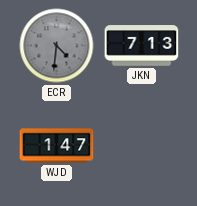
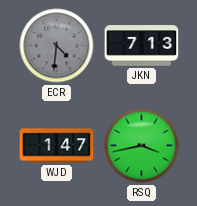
RSQ: none -> 3:43 (142, 146)
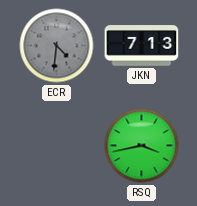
WJD: 1:47 -> none (57, 146)
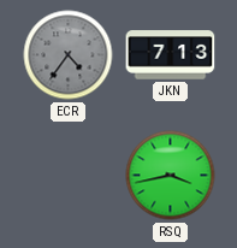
ECR: 4:31 -> 4:36 (69, 55)
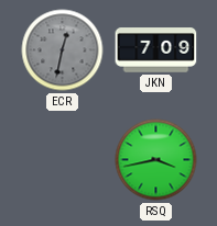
ECR: 4:36 -> 12:32 (63, 50)
JKN: 7:13 -> 7:09 (156, 50)
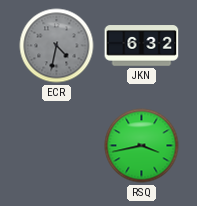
ECR: 12:32 -> 4:32 (57, 46)
JKN: 7:09 -> 6:32 (142, 46)
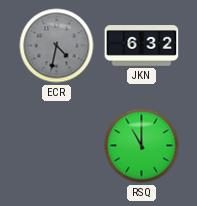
RSQ: 3:43 -> 11:00 (142, 146)
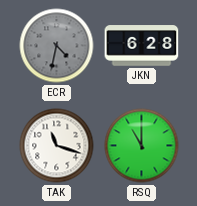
JKN: 6:32 -> 6:28 (142, 46)
TAK: none -> 11:18 (57, 146)
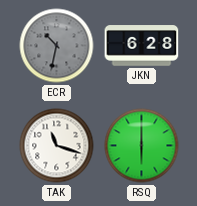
ECR: 4:32 -> 10:32 (57, 46)
RSQ: 11:00 -> 6:00 (142, 146)
